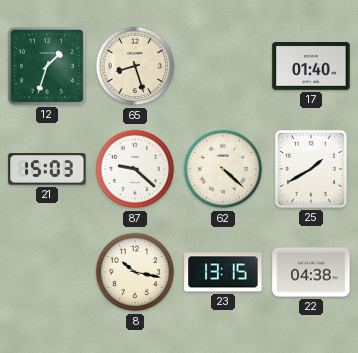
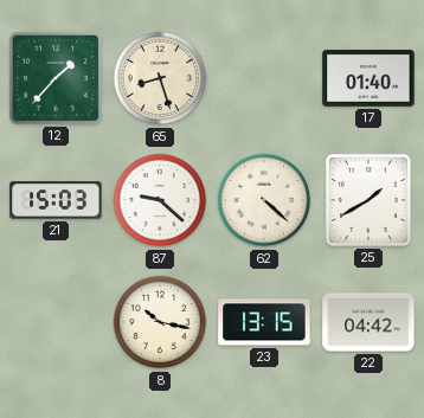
12: 1:33 -> 1:37 (56, 78)
22: 04:38 -> 04:42 (368, 322)
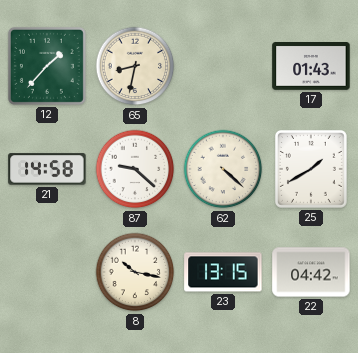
65: 8:27 -> 8:32 (135, 66)
17: 01:40 -> 01:43 (311, 67)
21: 15:03 -> 14:58 (47, 169)
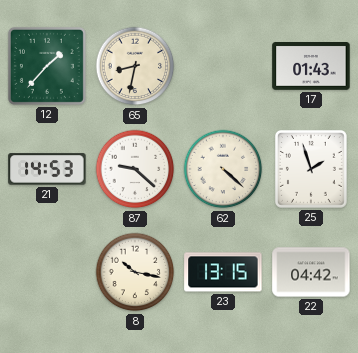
21: 14:58 -> 14:53 (47, 169)
25: 1:40 -> 1:57 (311, 169)
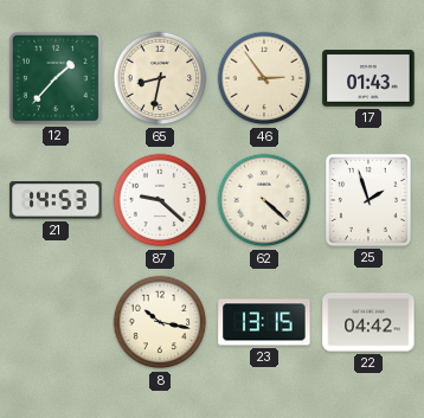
46: none -> 2:54 (264, 78)
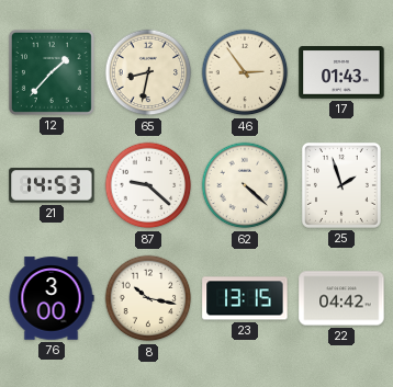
76: none -> 3:00 (52, 298)
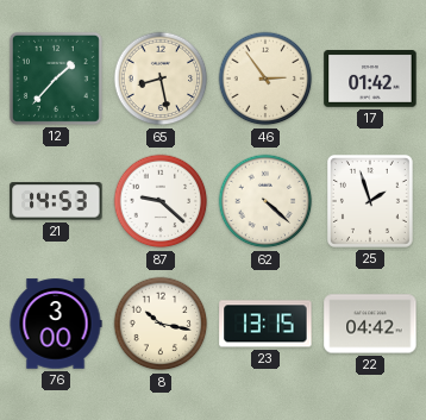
65: 8:32 -> 8:28 (161, 79)
17: 01:43 -> 01:42 (370, 80)
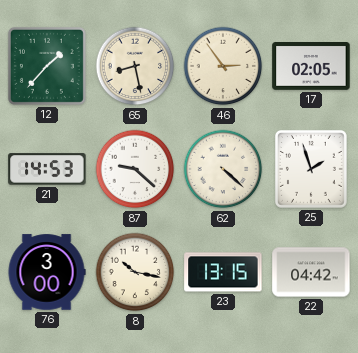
17: 01:42 -> 02:05 (311, 67)
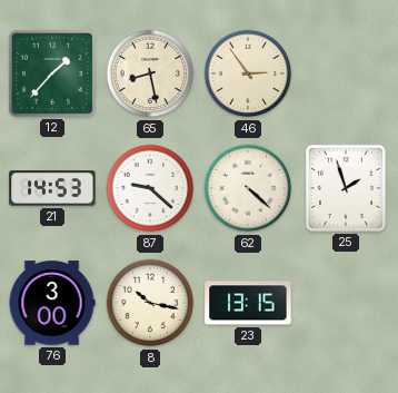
17: 02:05 -> none (311, 67)
22: 04:42 -> none (311, 272)
